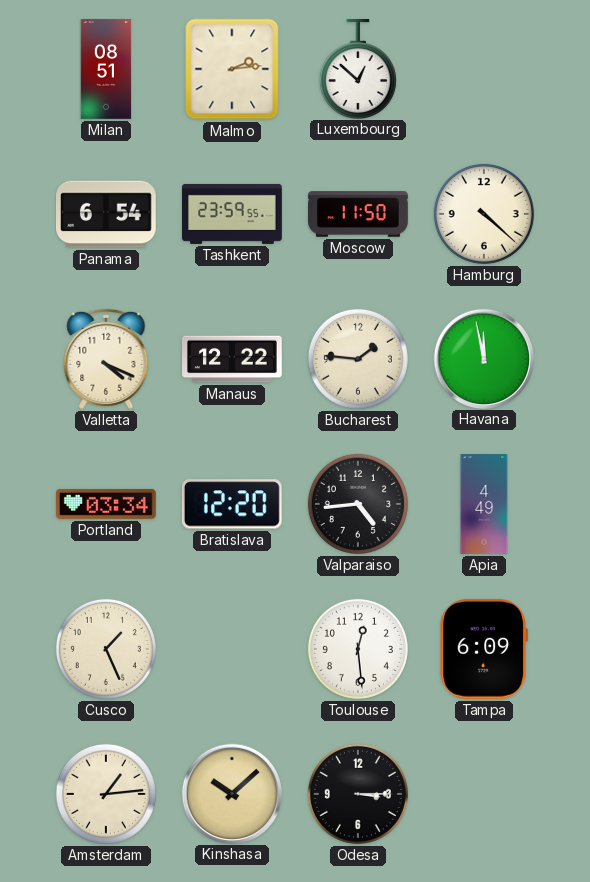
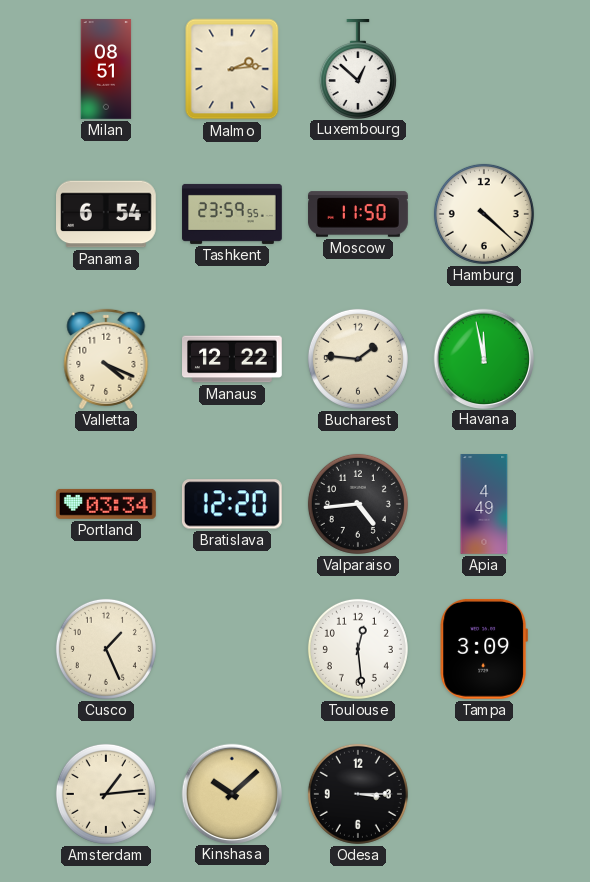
Tampa: 6:09 -> 3:09 (484, 649)
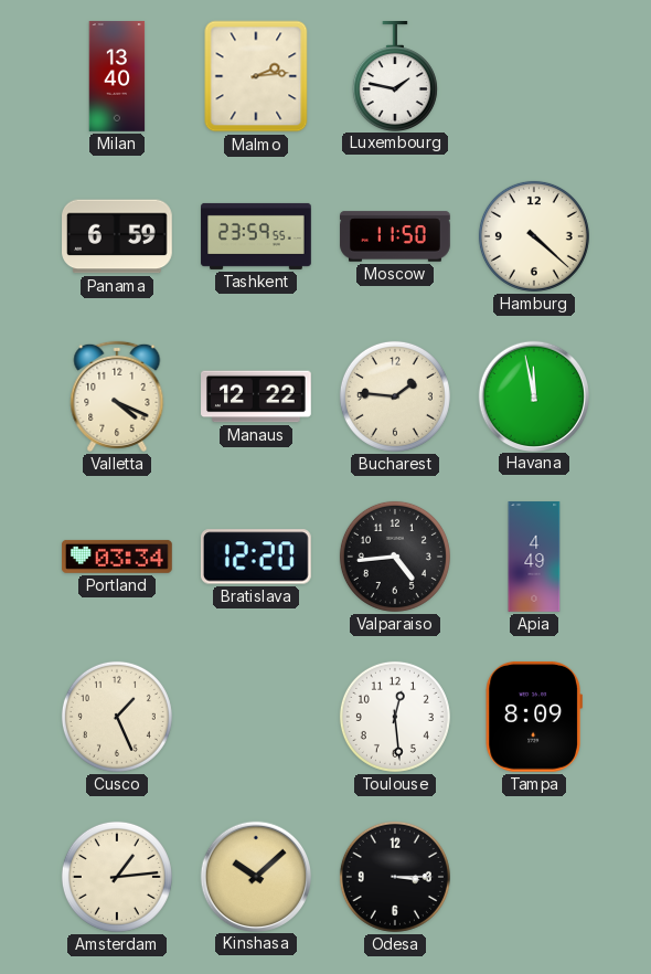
Milan: 08:51 -> 13:40 (117, 76)
Luxembourg: 12:52 -> 1:47 (395, 76)
Panama: 6:54 -> 6:59 (118, 236)
Tampa: 3:09 -> 8:09 (534, 717)
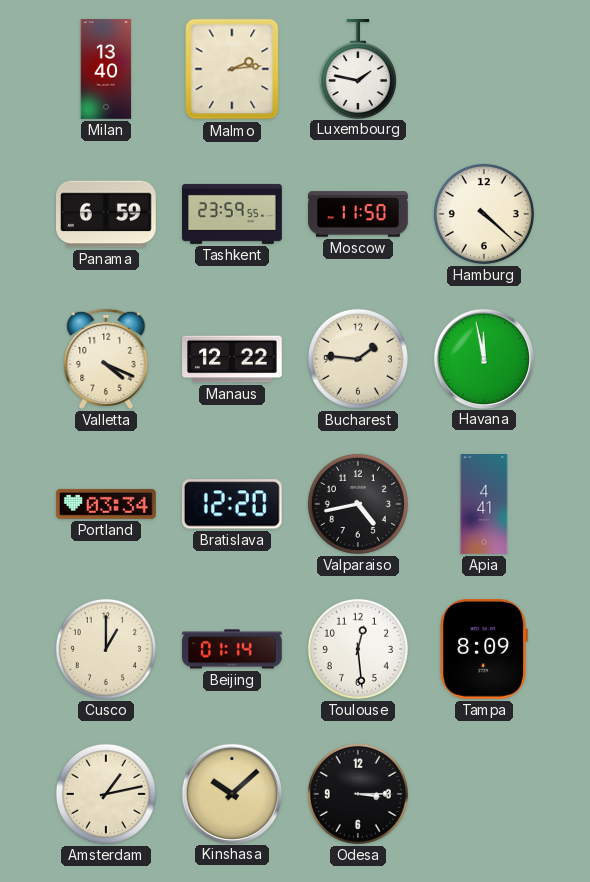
Valparaiso: 4:44 -> 4:43 (358, 504)
Apia: 4:49 -> 4:41 (484, 504)
Cusco: 1:26 -> 1:00 (106, 649)
Beijing: none -> 01:14 (233, 649)
Amsterdam: 1:14 -> 1:13 (106, 794)
